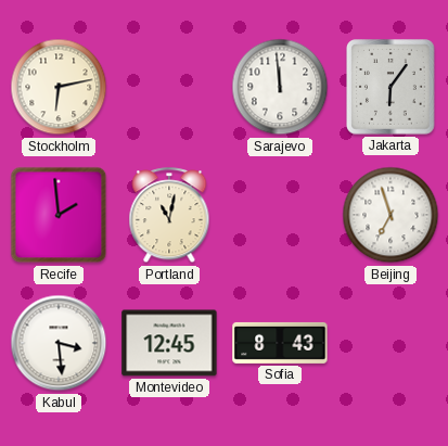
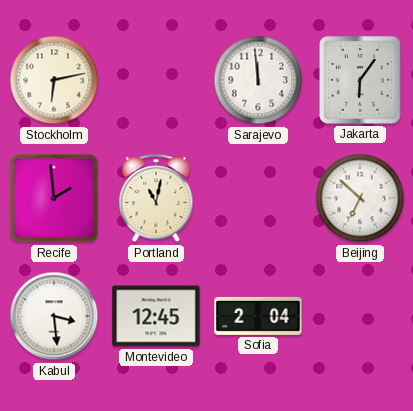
Beijing: 6:57 -> 6:52 (360, 198)
Sofia: 8:43 -> 2:04 (258, 316)
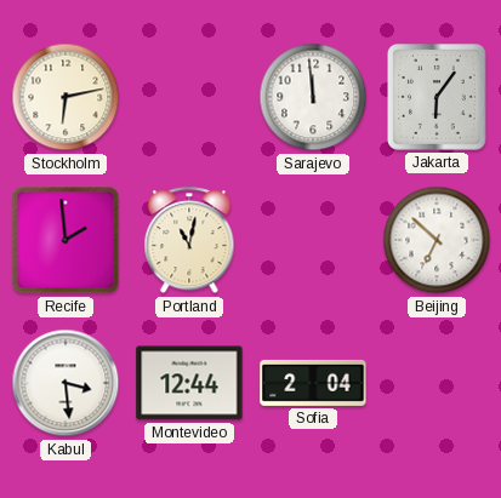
Montevideo: 12:45 -> 12:44 (189, 383)
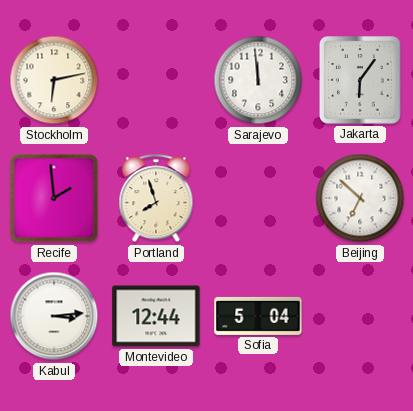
Portland: 11:02 -> 7:57 (156, 199)
Kabul: 3:29 -> 3:14 (54, 316)
Sofia: 2:04 -> 5:04 (258, 316)
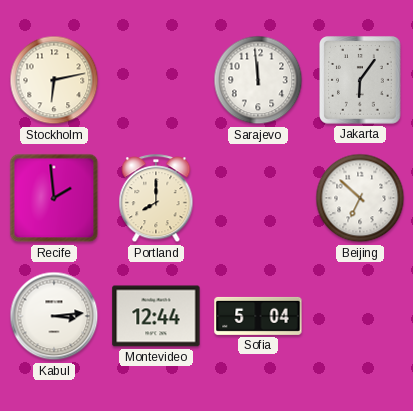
Portland: 7:57 -> 8:00 (156, 199)
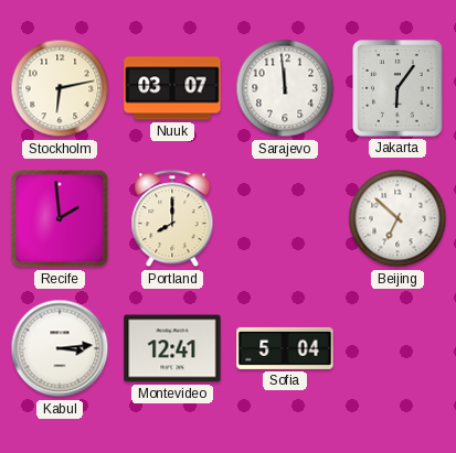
Nuuk: none -> 03:07 (172, 88)
Montevideo: 12:44 -> 12:41 (172, 348)
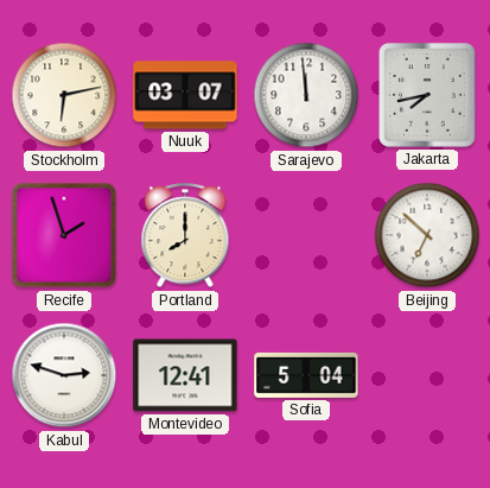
Jakarta: 6:06 -> 7:43 (428, 95)
Recife: 1:59 -> 1:57 (64, 235)
Kabul: 3:14 -> 2:48 (64, 375)
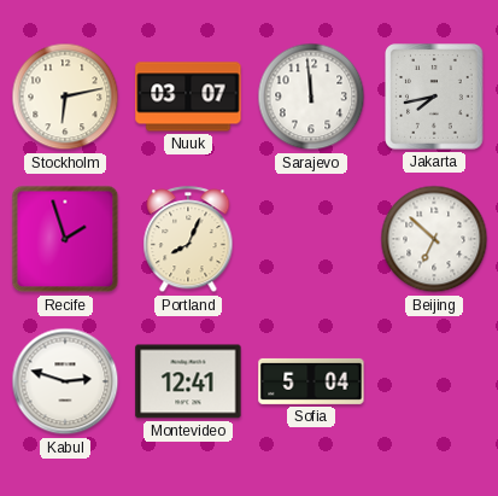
Portland: 8:00 -> 8:04 (188, 240)
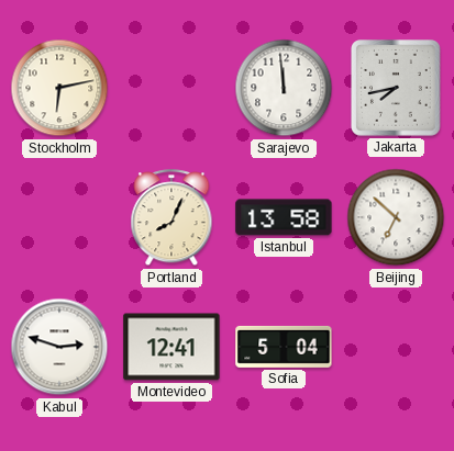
Nuuk: 03:07 -> none (188, 97)
Recife: 1:57 -> none (65, 239)
Istanbul: none -> 13:58 (284, 217)
